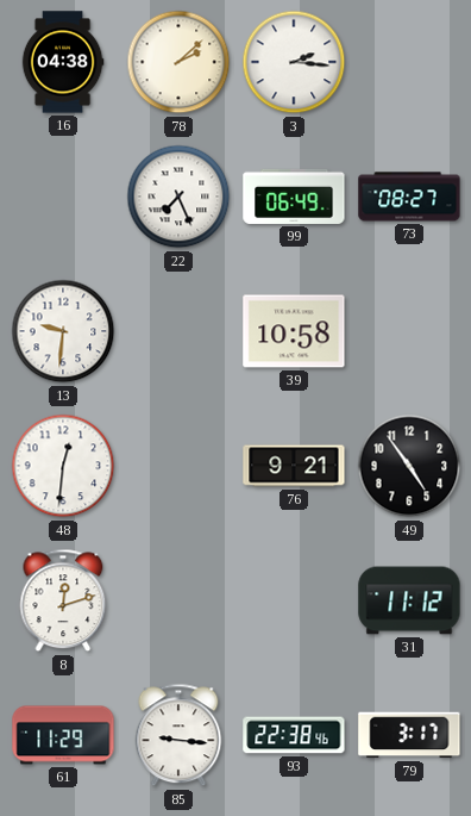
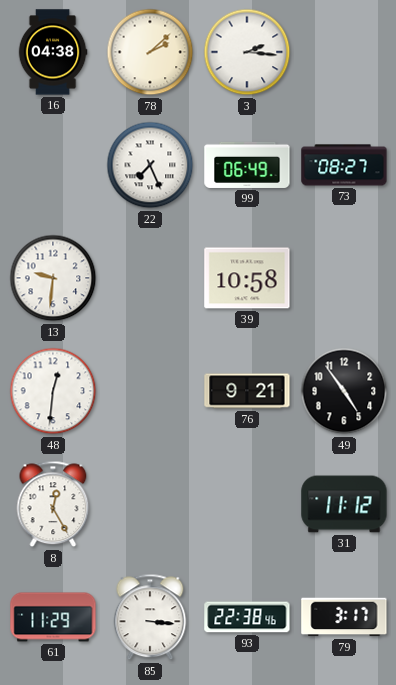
8: 12:12 -> 12:25 (53, 504)
85: 9:16 -> 3:16 (150, 617)
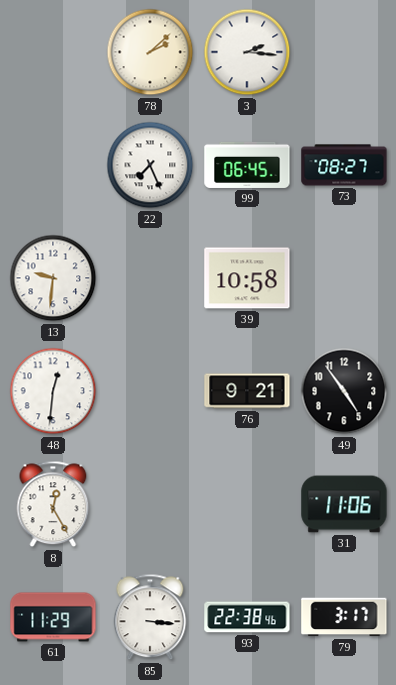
16: 04:38 -> none (53, 52)
99: 06:49 -> 06:45 (247, 165)
31: 11:12 -> 11:06 (344, 504)
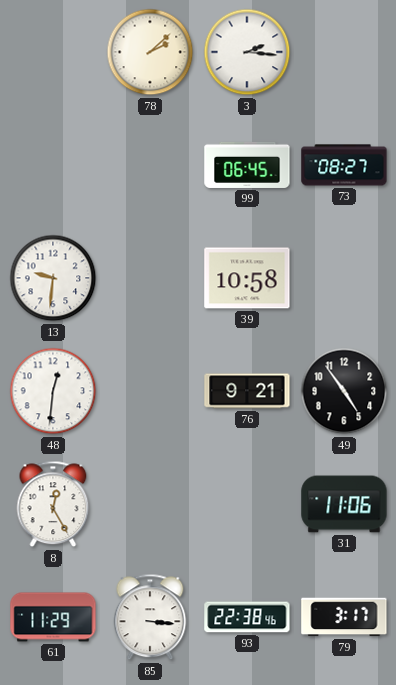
22: 7:26 -> none (150, 165)
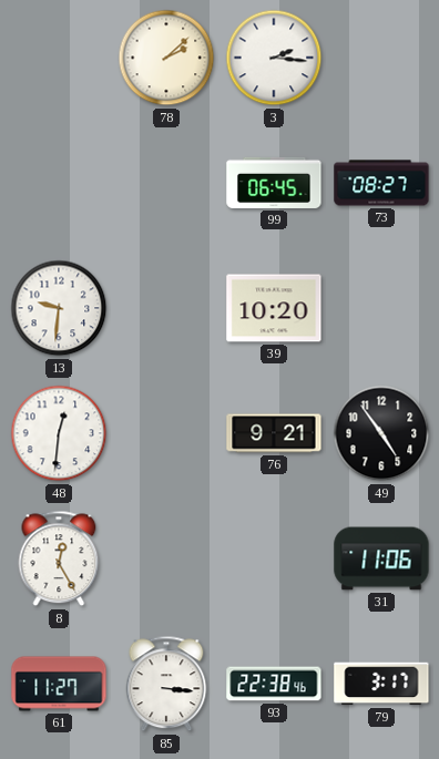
39: 10:58 -> 10:20 (274, 308)
61: 11:29 -> 11:27 (59, 684)
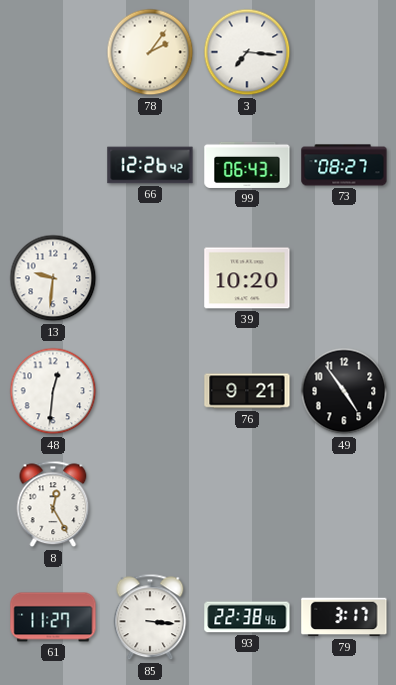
78: 2:08 -> 2:06 (150, 52)
3: 2:16 -> 7:16 (247, 52)
66: none -> 12:26 (150, 165)
99: 06:45 -> 06:43 (247, 165)
31: 11:06 -> none (381, 558)
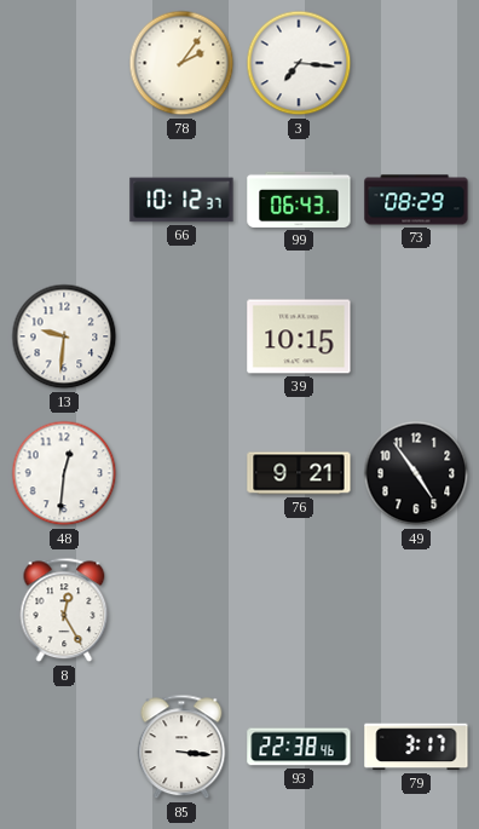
66: 12:26 -> 10:12 (181, 200)
73: 08:27 -> 08:29 (416, 200)
39: 10:20 -> 10:15 (299, 336)
61: 11:27 -> none (53, 617)
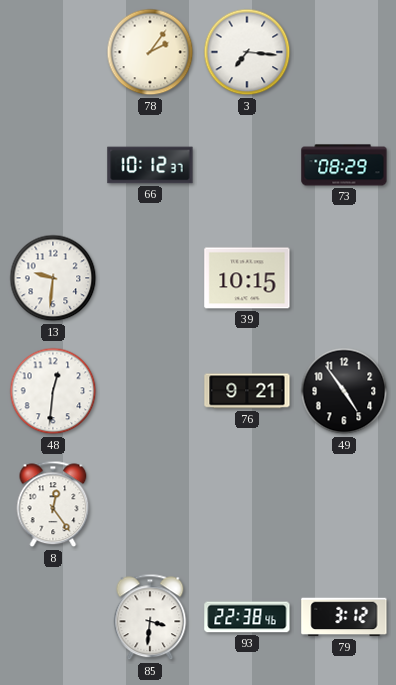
99: 06:43 -> none (299, 200)
8: 12:25 -> 12:24 (53, 504)
85: 3:16 -> 3:31 (150, 617)
79: 3:17 -> 3:12 (344, 617)
